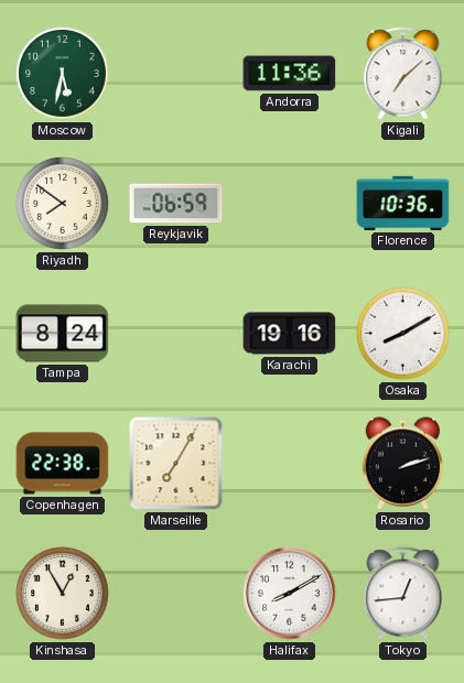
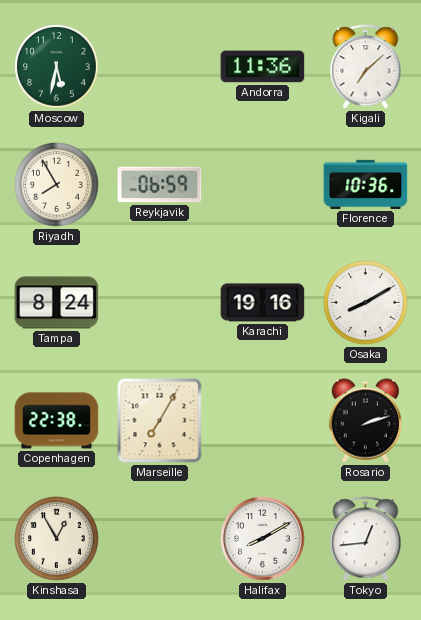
Riyadh: 7:51 -> 7:55 (57, 185)
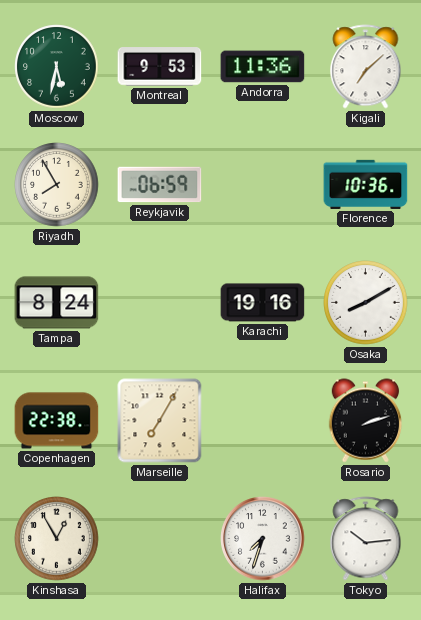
Montreal: none -> 9:53 (160, 67)
Halifax: 8:10 -> 7:33 (263, 539)
Tokyo: 12:44 -> 10:14 (366, 539)
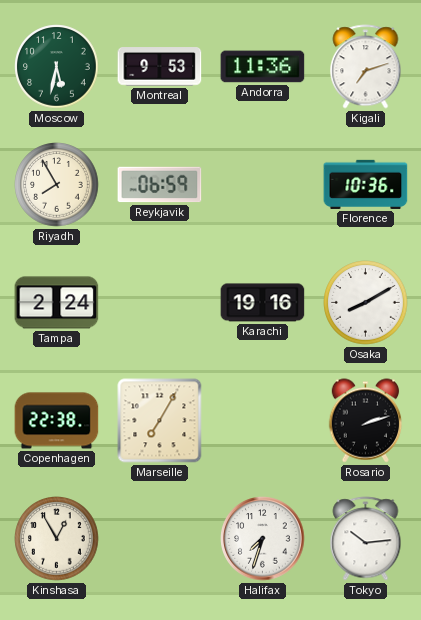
Kigali: 7:08 -> 7:12 (366, 67)
Tampa: 8:24 -> 2:24 (57, 303)
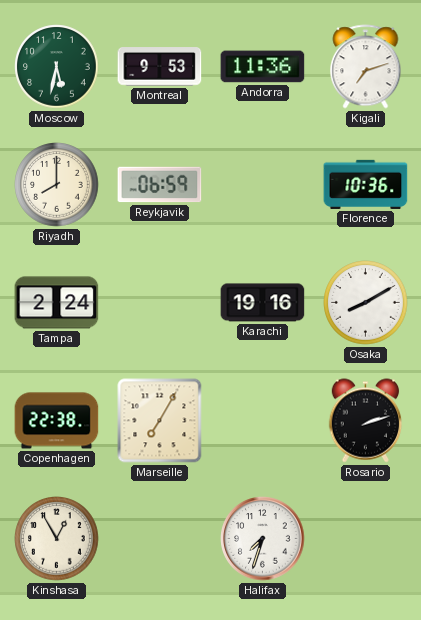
Riyadh: 7:55 -> 8:00 (57, 185)
Tokyo: 10:14 -> none (366, 539)
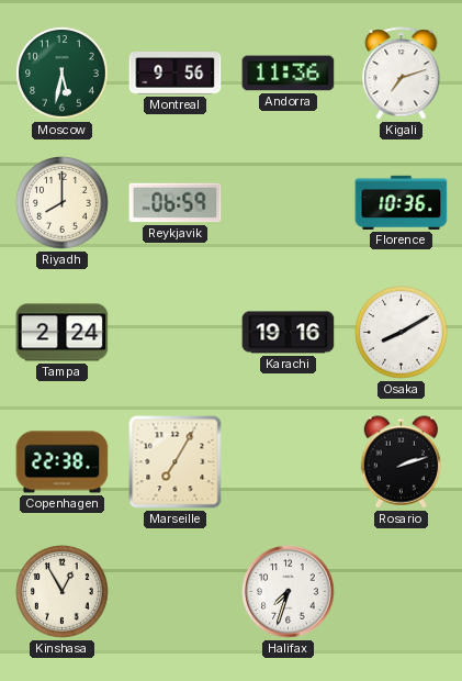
Montreal: 9:53 -> 9:56 (176, 74)
